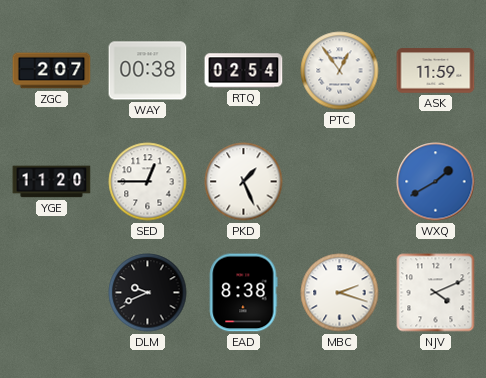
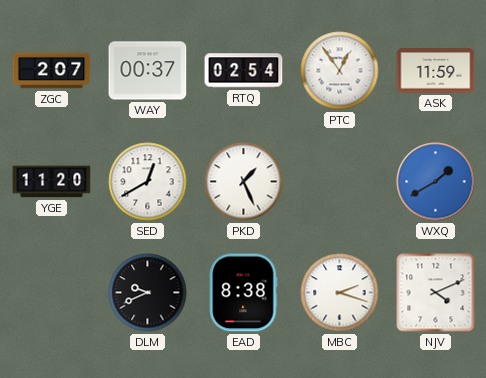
WAY: 00:38 -> 00:37 (148, 71)
SED: 12:45 -> 12:40 (148, 182)
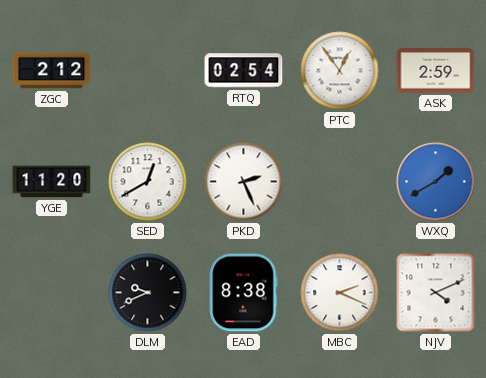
ZGC: 2:07 -> 2:12 (52, 71)
WAY: 00:37 -> none (148, 71)
ASK: 11:59 -> 2:59 (436, 71)
PKD: 1:26 -> 2:26 (244, 182)
MBC: 2:18 -> 2:19 (340, 293)
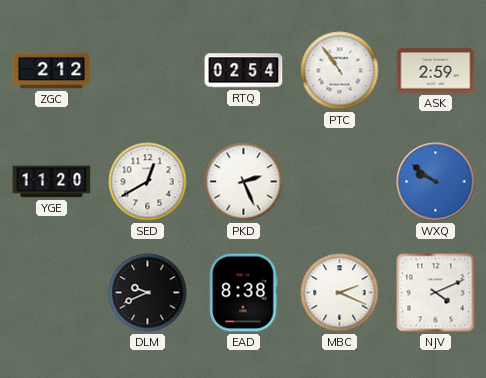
PTC: 12:54 -> 10:54 (340, 71)
WXQ: 1:40 -> 9:51 (436, 182)
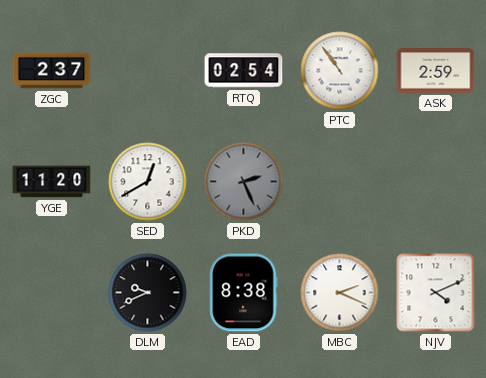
ZGC: 2:12 -> 2:37 (52, 71)
PKD dial: white -> grey (244, 182)
WXQ: 9:51 -> none (436, 182)
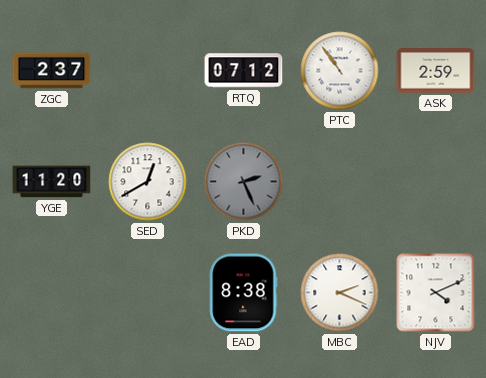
RTQ: 02:54 -> 07:12 (244, 71)
DLM: 9:41 -> none (148, 293)
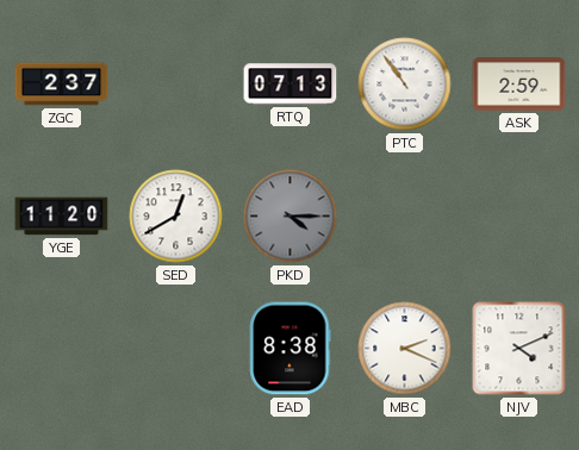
RTQ: 07:12 -> 07:13 (291, 85)
PKD: 2:26 -> 4:15 (291, 217)
